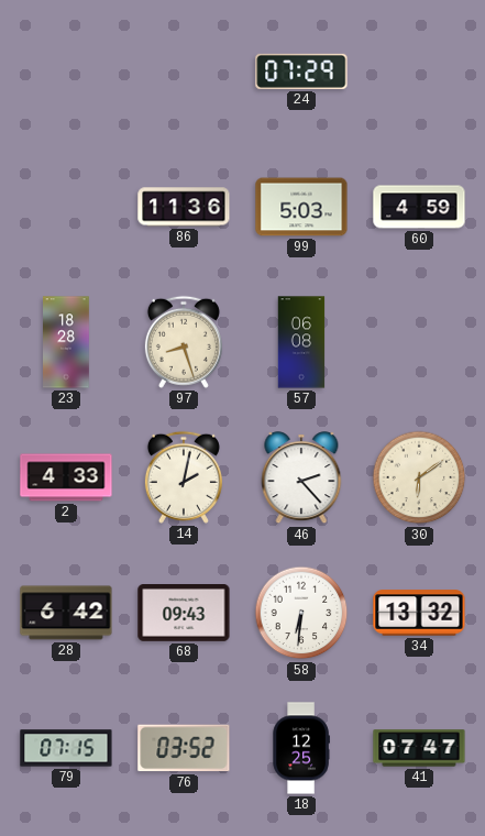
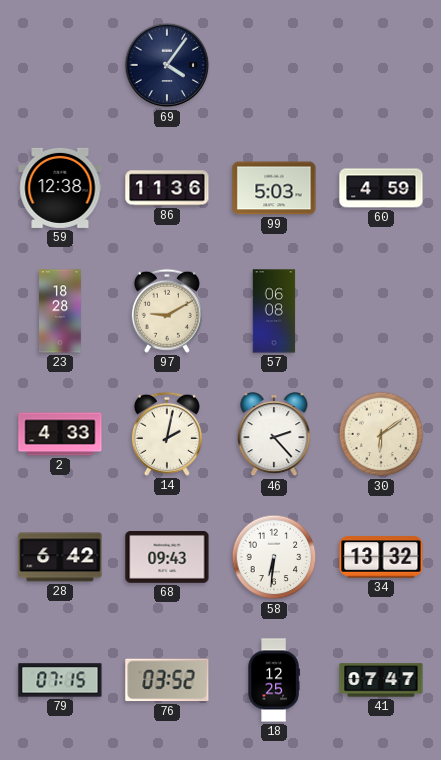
69: none -> 4:06 (167, 65)
24: 07:29 -> none (301, 71)
59: none -> 12:38 (60, 188)
97: 8:27 -> 9:10 (167, 311)
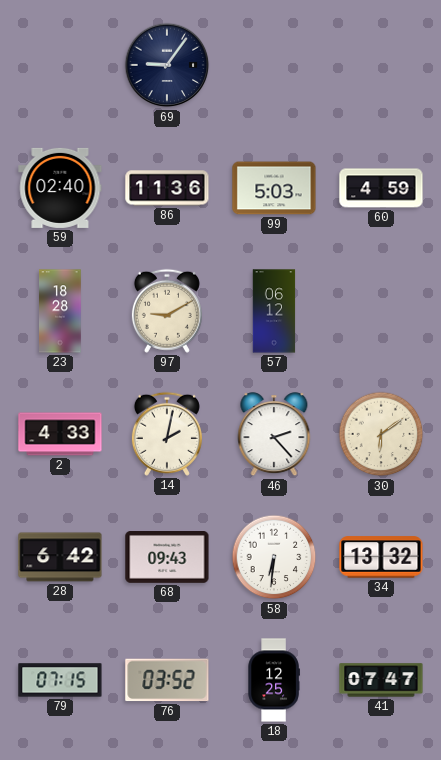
69: 4:06 -> 9:06 (167, 65)
59: 12:38 -> 02:40 (60, 188)
57: 06:08 -> 06:12 (274, 311)
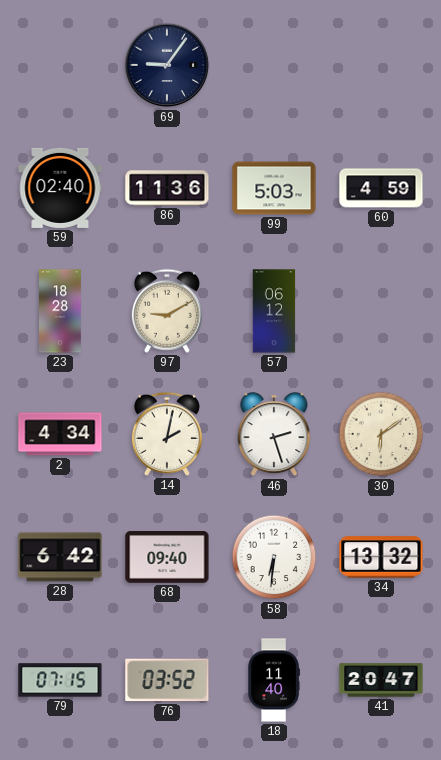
2: 4:33 -> 4:34 (60, 434)
46: 2:23 -> 2:27 (274, 435)
68: 09:43 -> 09:40 (167, 558)
18: 12:25 -> 11:40 (274, 680)
41: 07:47 -> 20:47 (381, 680)
